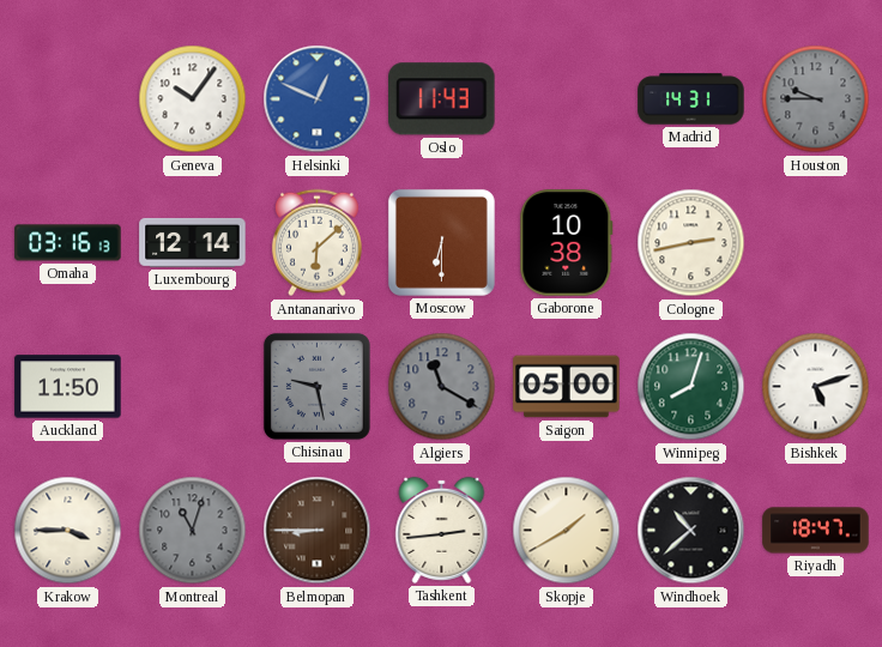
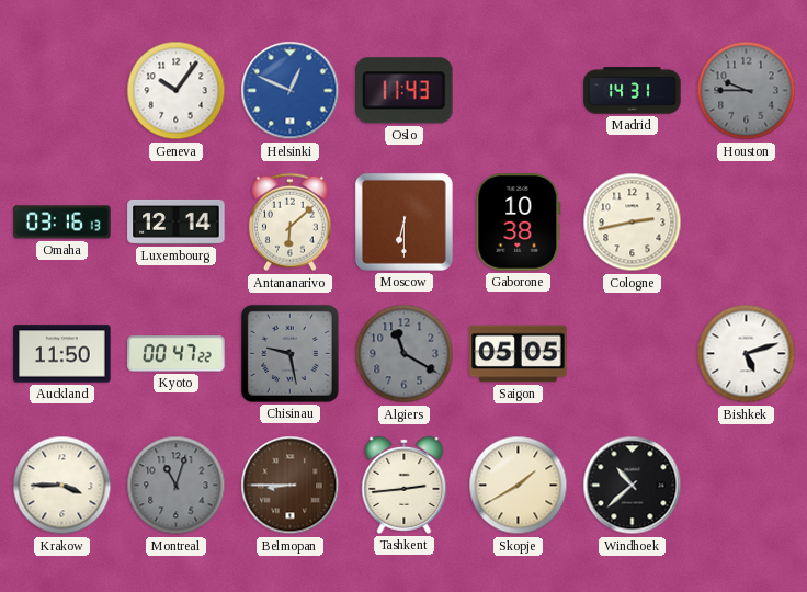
Kyoto: none -> 00:47 (177, 354)
Saigon: 05:00 -> 05:05 (519, 354)
Winnipeg: 8:03 -> none (691, 387)
Riyadh: 18:47 -> none (816, 531)
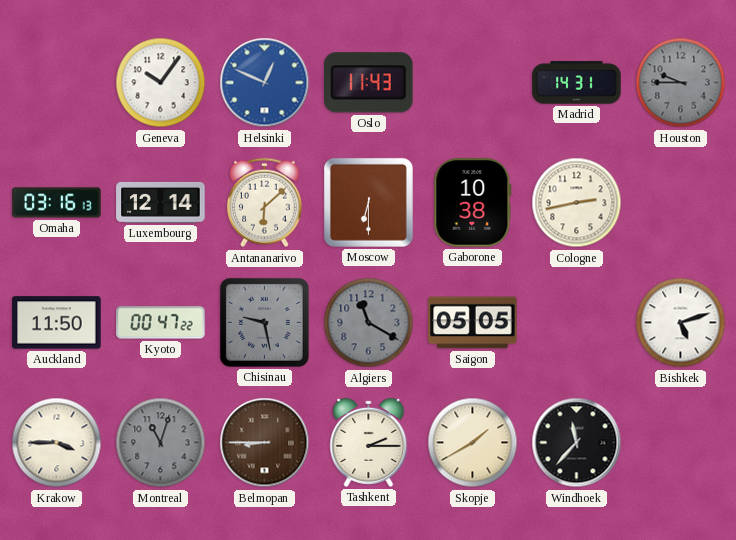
Tashkent: 2:44 -> 2:15 (369, 442)
Windhoek: 10:38 -> 11:37 (577, 443)
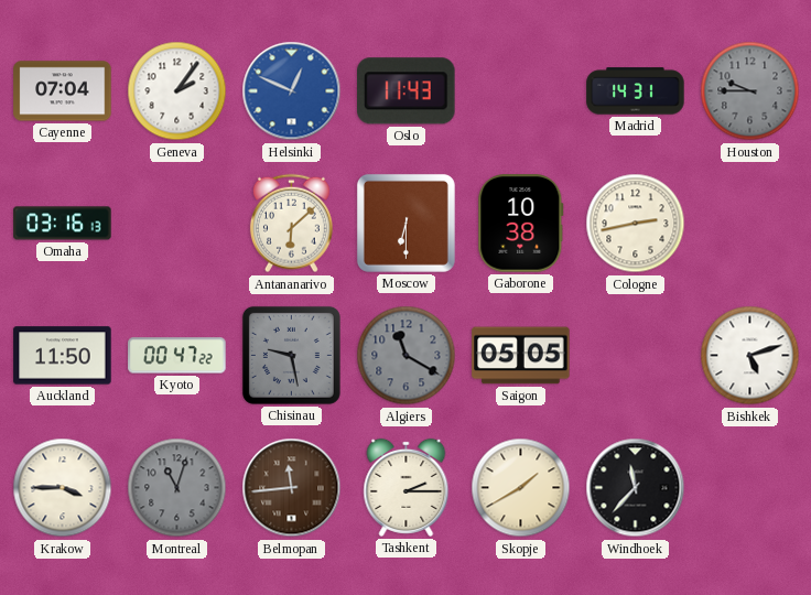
Cayenne: none -> 07:04 (63, 91)
Geneva: 10:06 -> 2:06 (177, 91)
Luxembourg: 12:14 -> none (161, 203)
Belmopan: 8:45 -> 11:44 (292, 488)
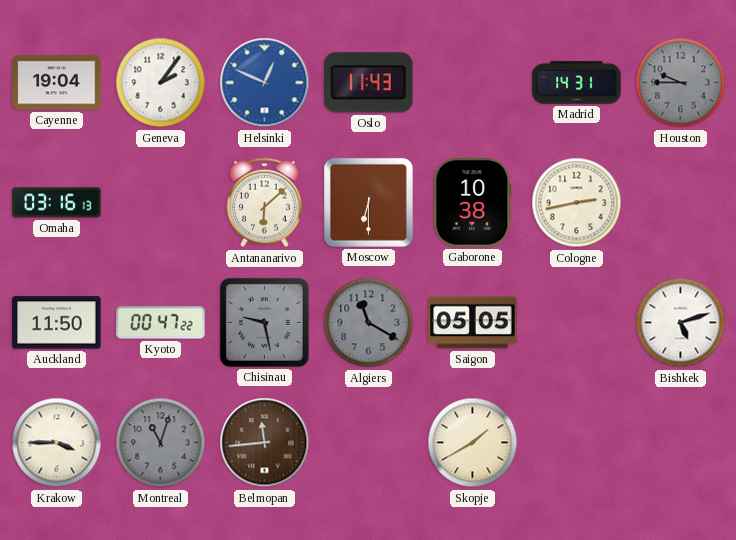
Cayenne: 07:04 -> 19:04 (57, 83)
Tashkent: 2:15 -> none (407, 487)
Windhoek: 11:37 -> none (636, 488)
